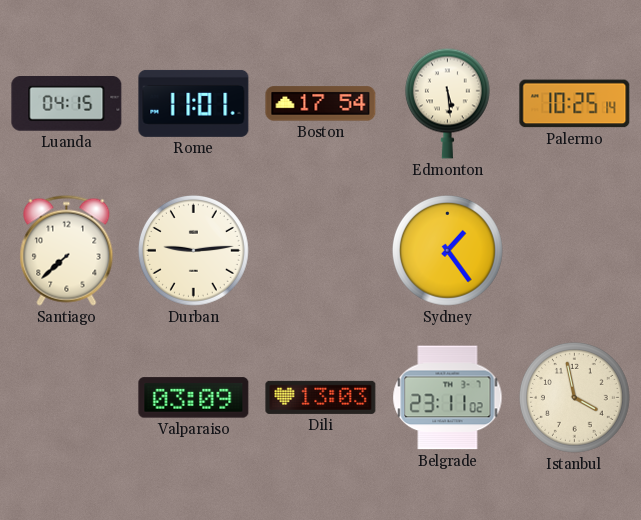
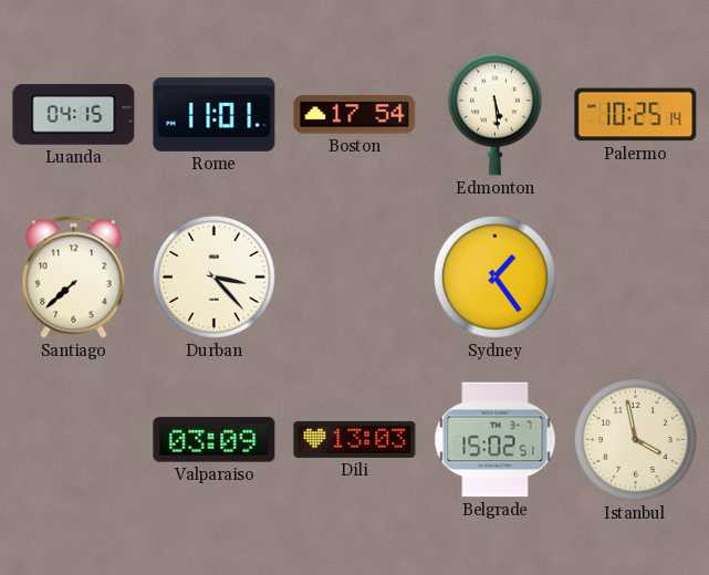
Durban: 9:14 -> 3:23 (215, 278)
Belgrade: 23:11 -> 15:02 (496, 440)
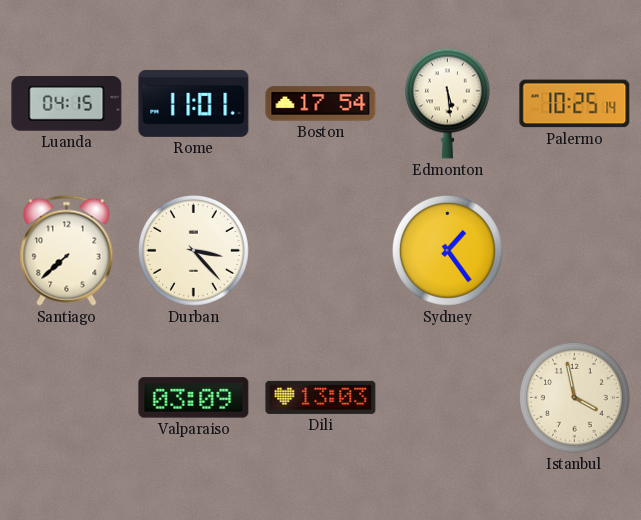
Belgrade: 15:02 -> none (496, 440)
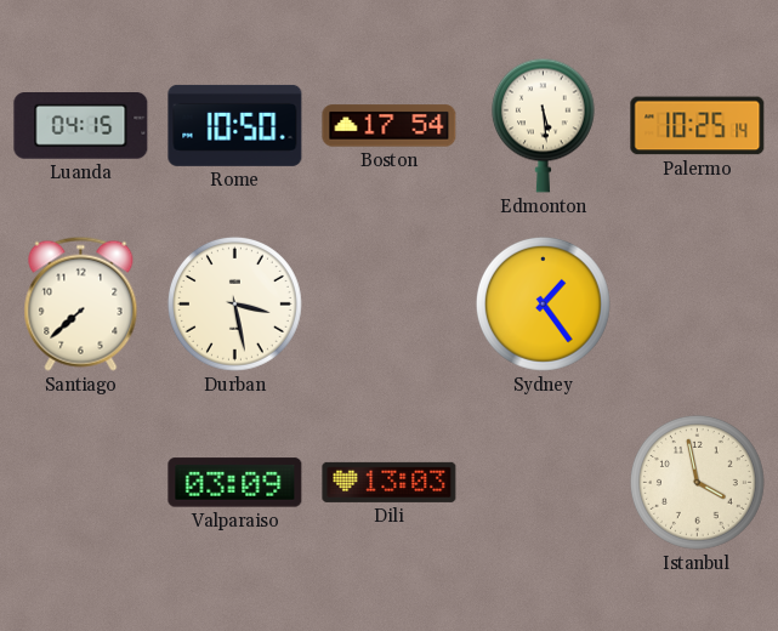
Rome: 11:01 -> 10:50 (235, 125)
Durban: 3:23 -> 3:28 (235, 305)
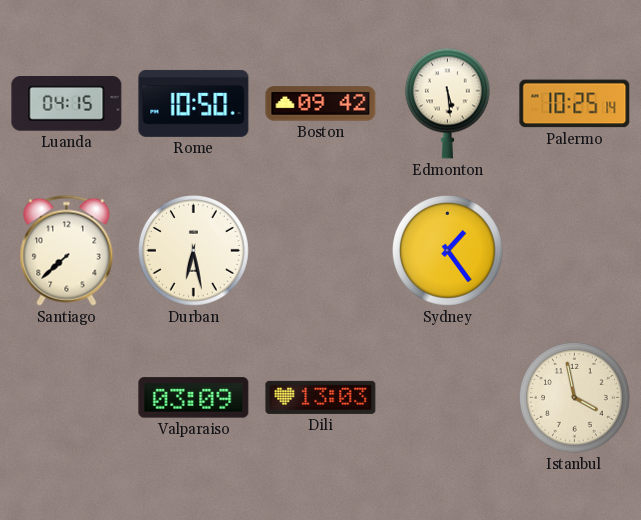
Boston: 17:54 -> 09:42 (321, 104)
Durban: 3:28 -> 6:28 (194, 251)
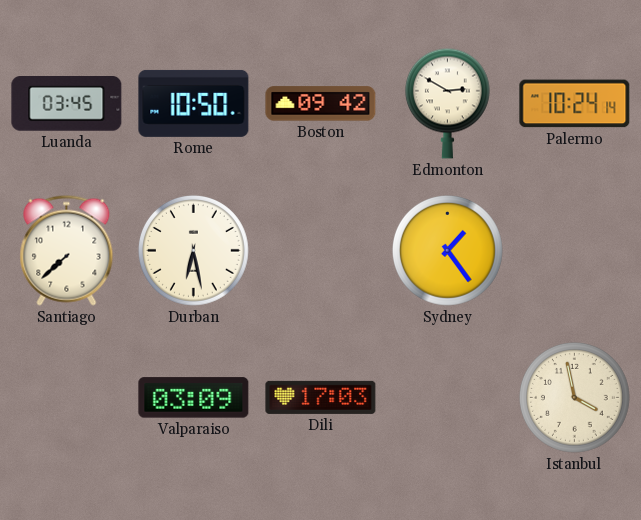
Luanda: 04:15 -> 03:45 (67, 104)
Edmonton: 5:29 -> 2:50 (447, 103)
Palermo: 10:25 -> 10:24 (575, 104)
Dili: 13:03 -> 17:03 (321, 397)
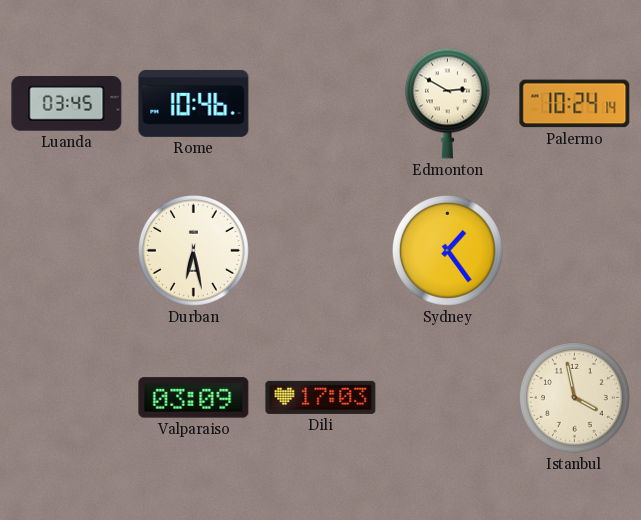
Rome: 10:50 -> 10:46 (194, 103)
Boston: 09:42 -> none (321, 104)
Santiago: 7:38 -> none (67, 250)
